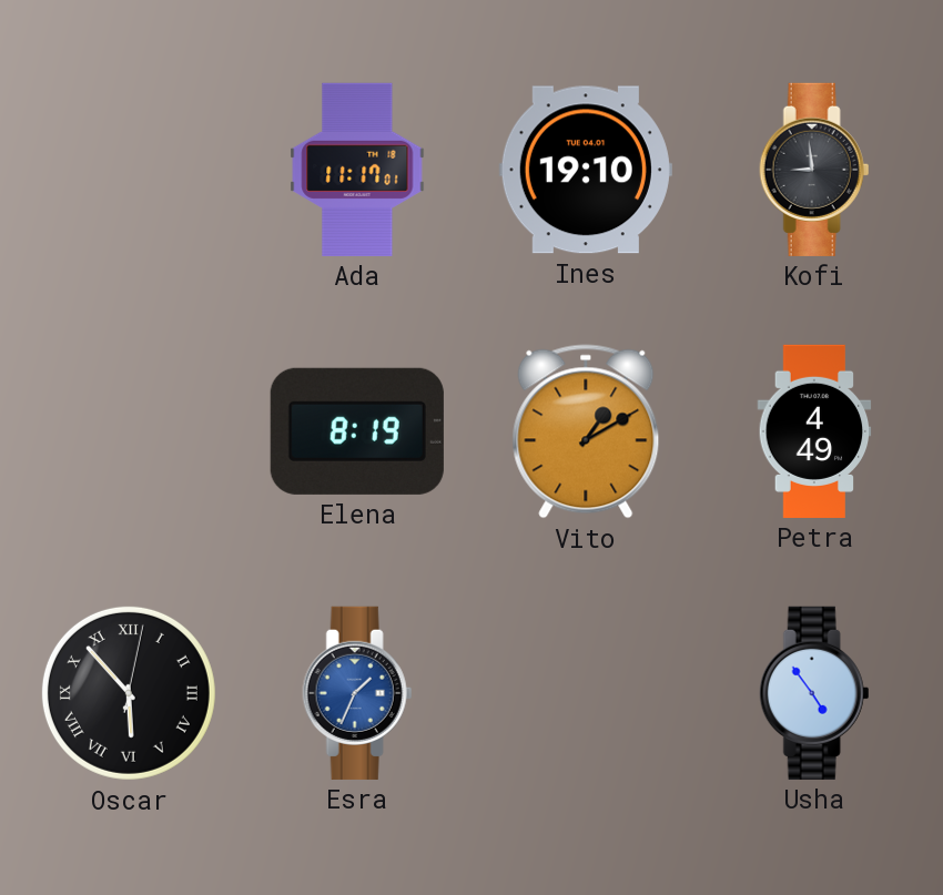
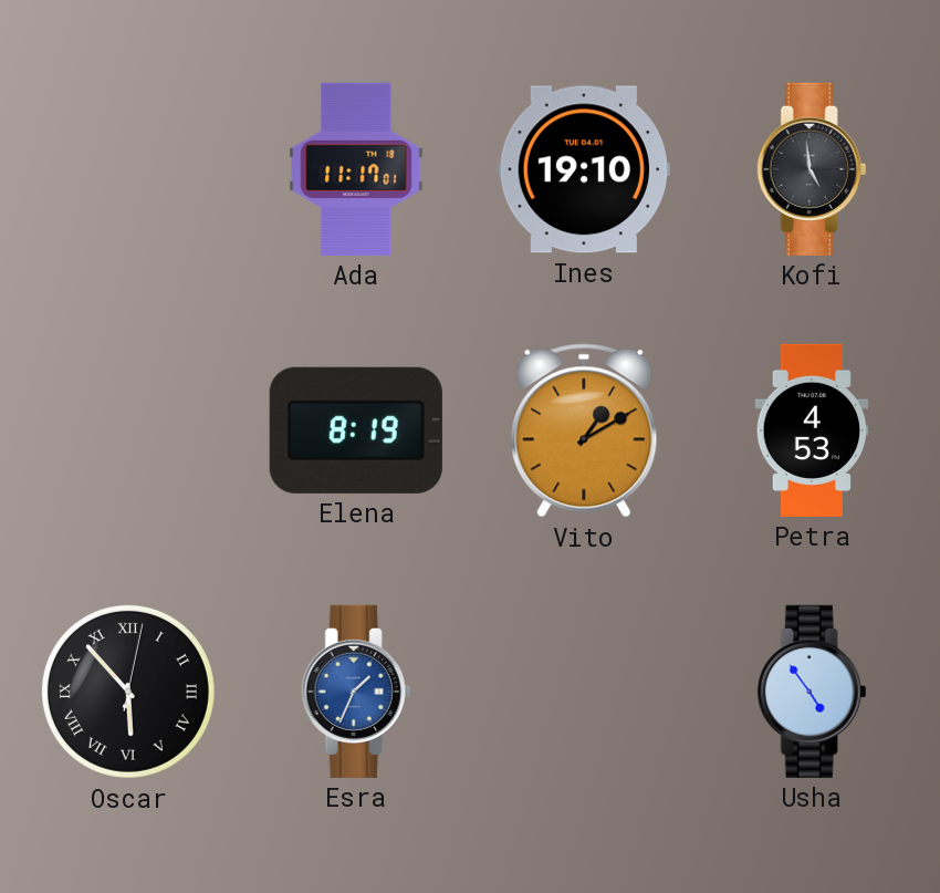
Kofi: 8:59 -> 4:59 (812, 169)
Petra: 4:49 -> 4:53 (812, 430)
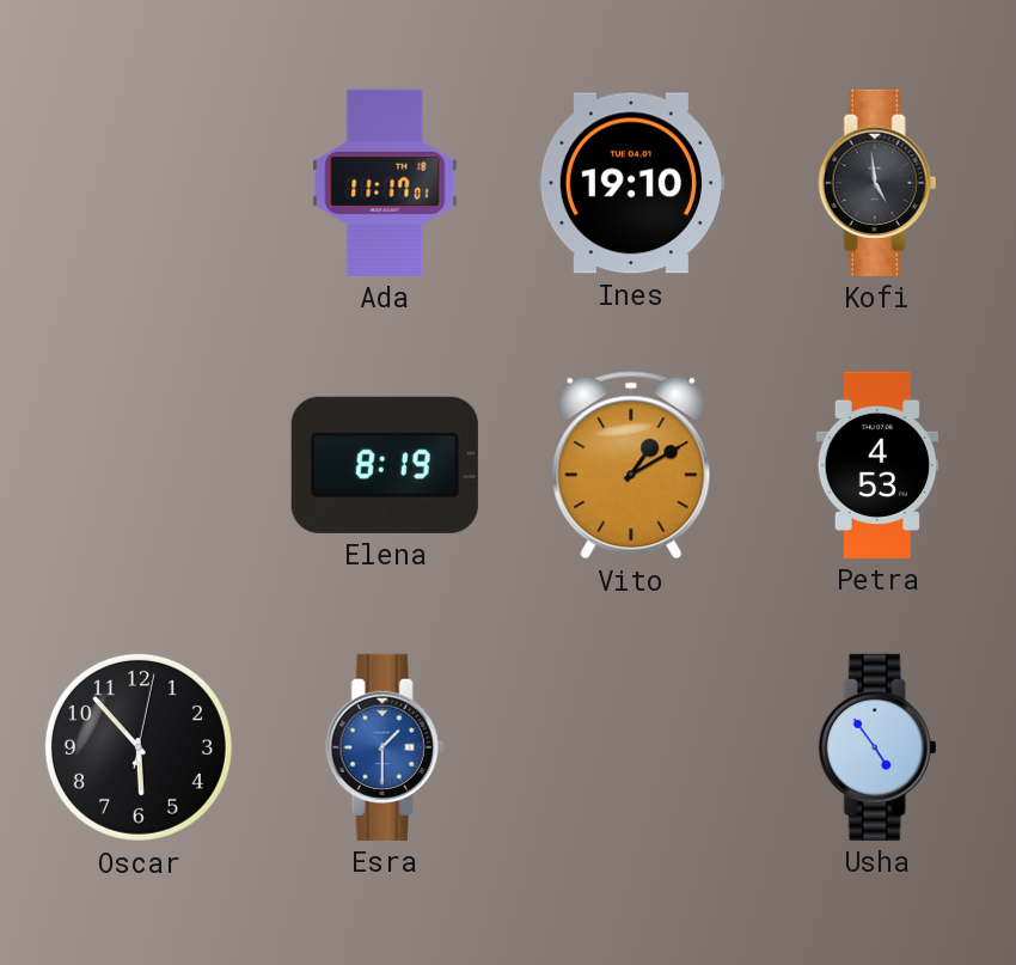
Oscar numerals: Roman -> Arabic (139, 747)
Esra: 1:34 -> 1:30 (385, 747)
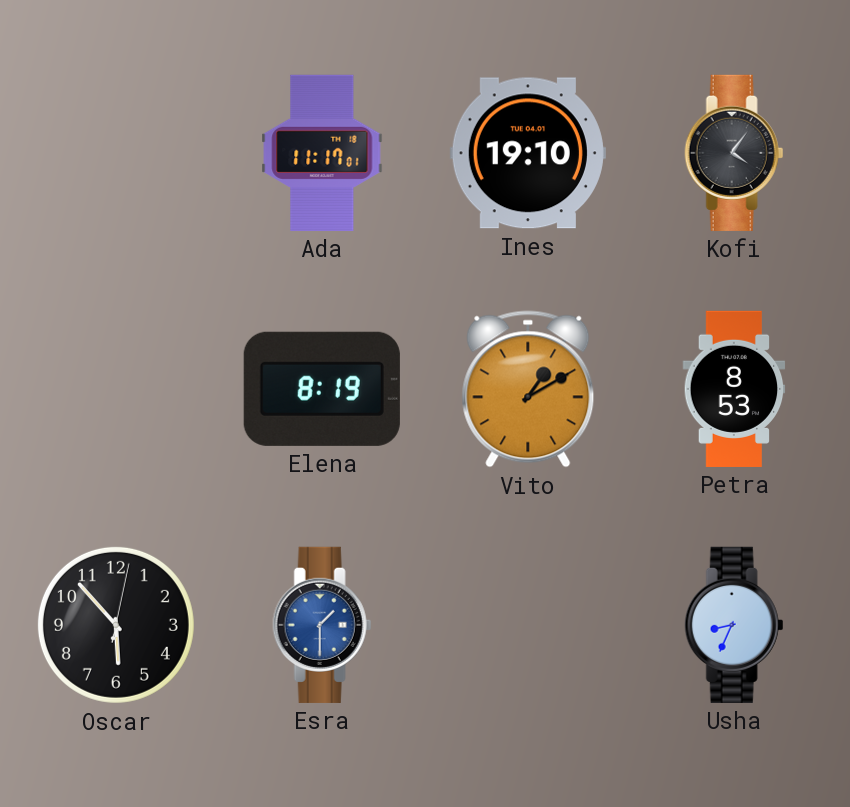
Kofi: 4:59 -> 4:06 (734, 153)
Petra: 4:53 -> 8:53 (734, 389)
Usha: 4:54 -> 8:34 (734, 625)
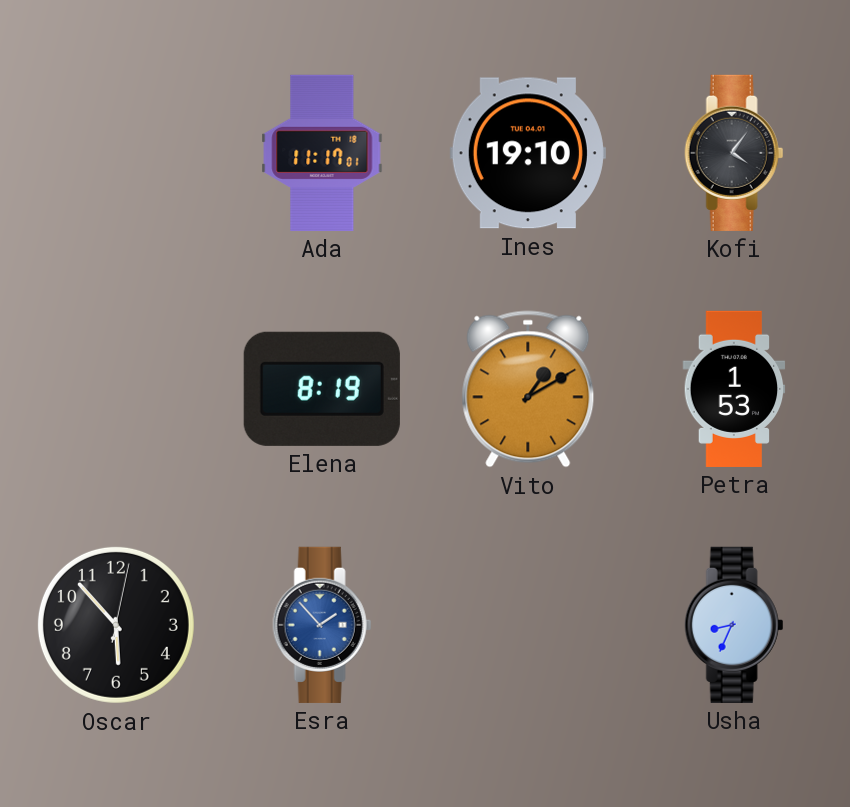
Petra: 8:53 -> 1:53 (734, 389)
Esra: 1:30 -> 1:53 (322, 625)
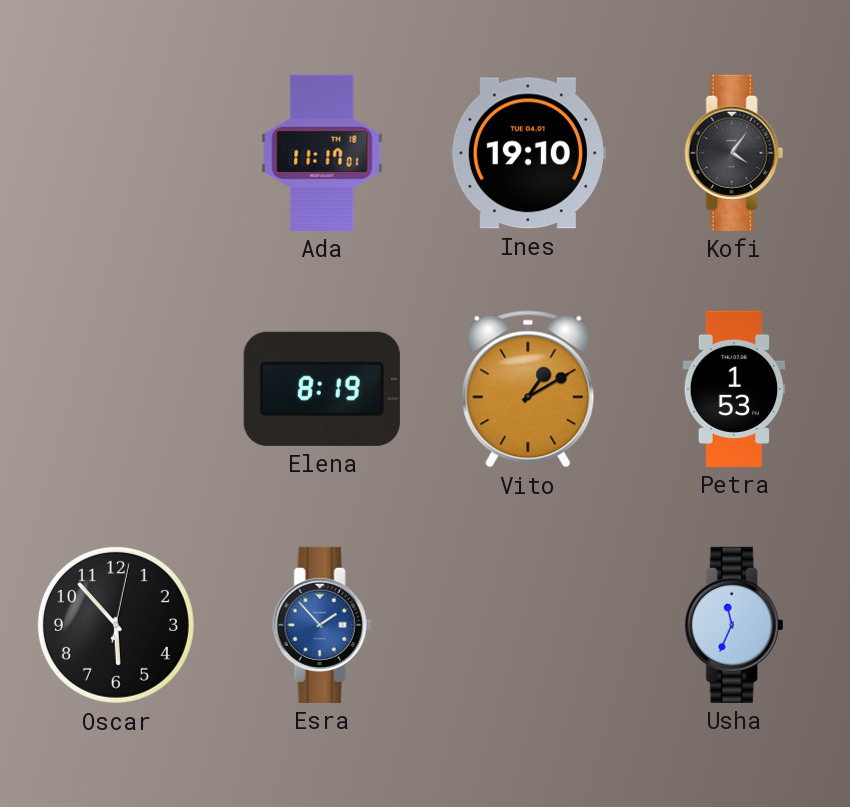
Usha: 8:34 -> 11:34 (734, 625)
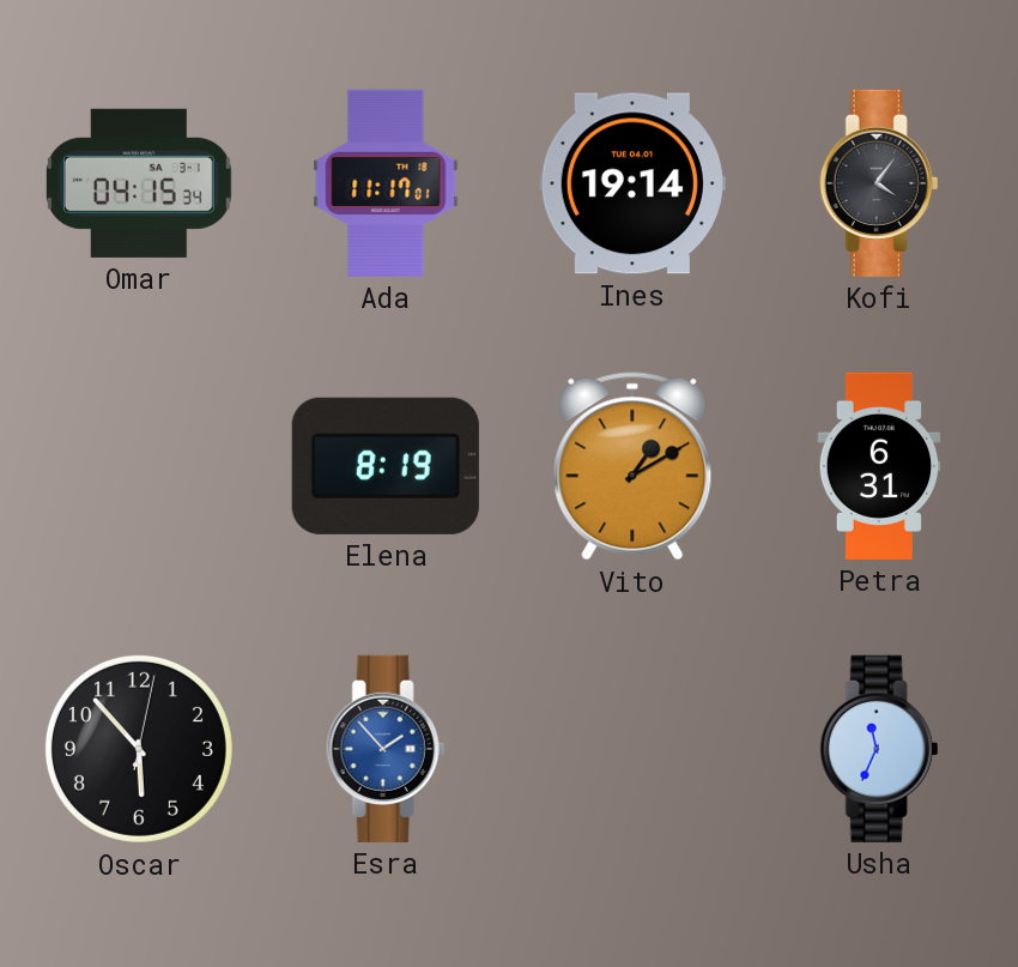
Omar: none -> 04:15 (139, 183)
Ines: 19:10 -> 19:14 (632, 183)
Petra: 1:53 -> 6:31 (879, 466)
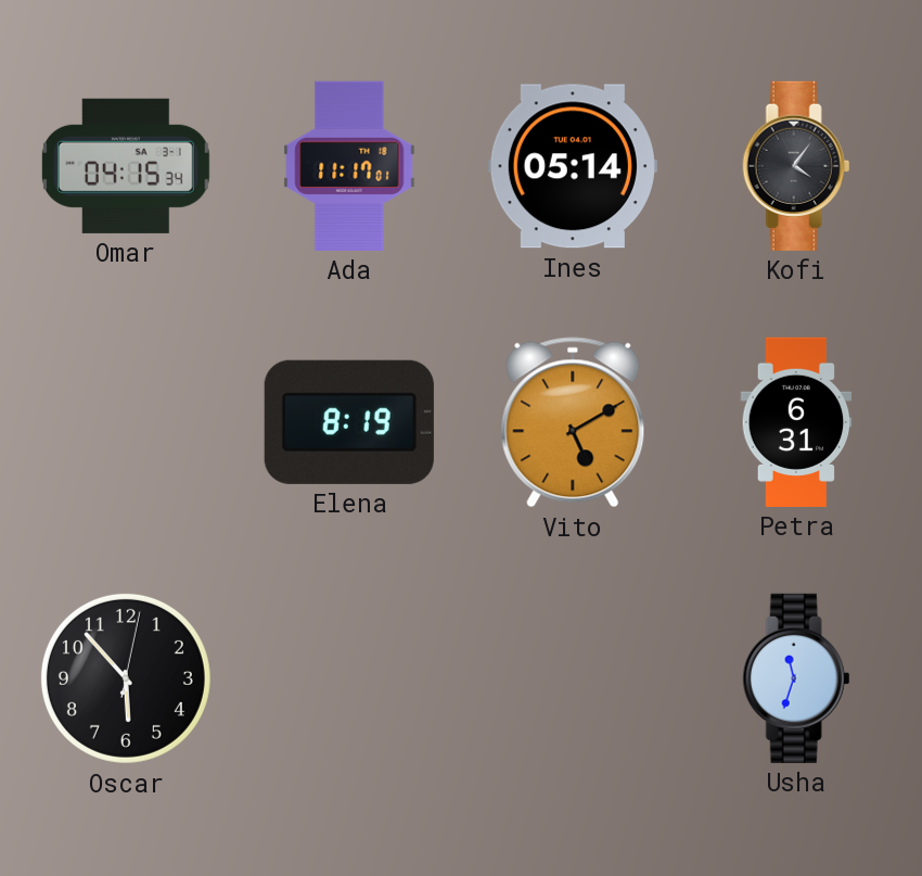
Ines: 19:14 -> 05:14 (573, 166)
Vito: 1:10 -> 5:10 (573, 422)
Esra: 1:53 -> none (386, 749)
Usha: 11:34 -> 11:33 (796, 678)
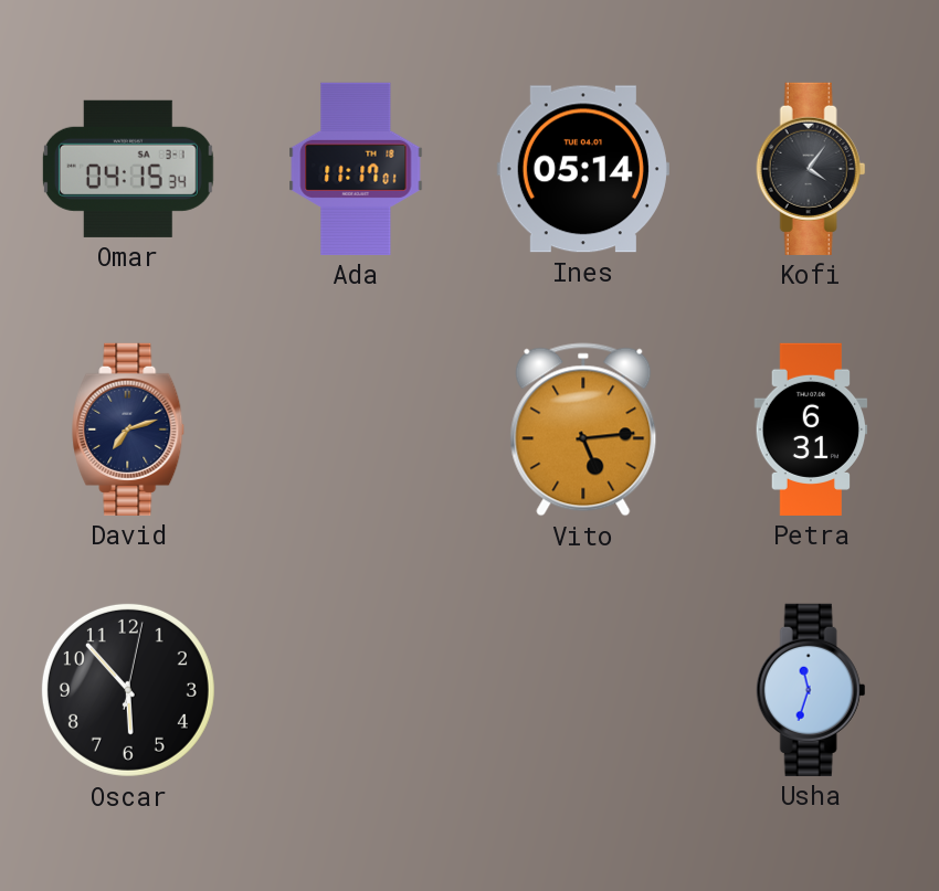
David: none -> 7:12 (129, 429)
Elena: 8:19 -> none (349, 422)
Vito: 5:10 -> 5:14 (583, 429)
